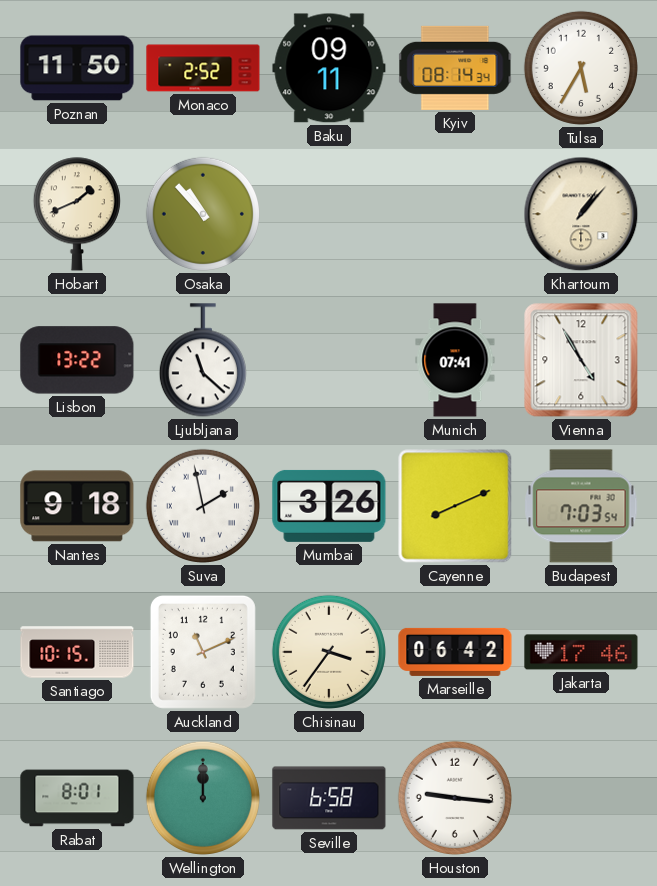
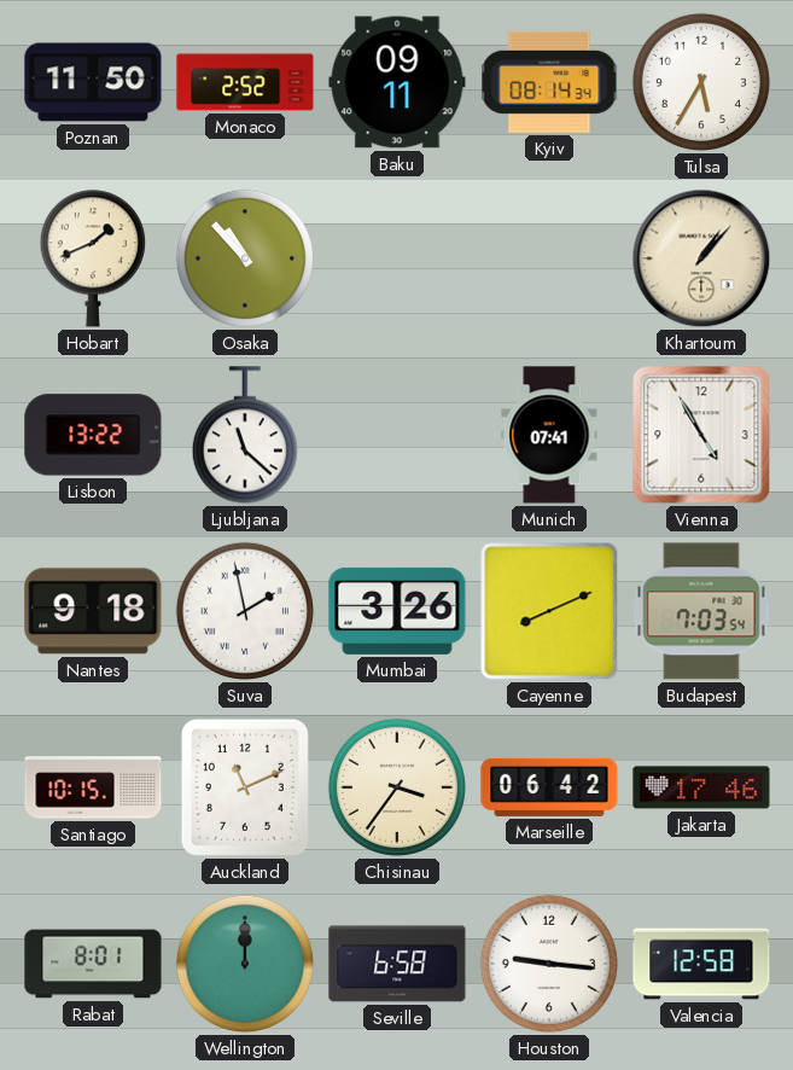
Valencia: none -> 12:58 (701, 964)
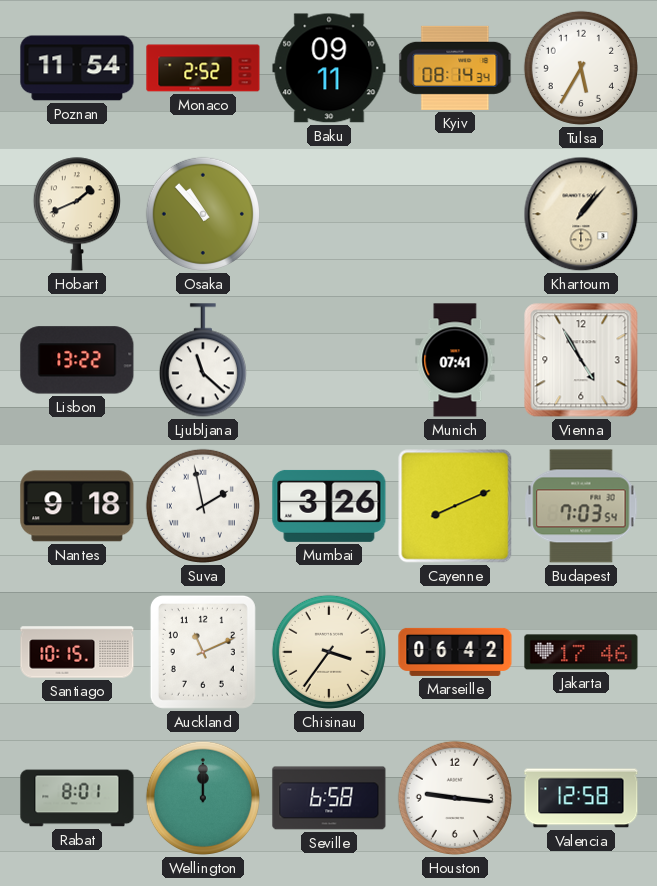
Poznan: 11:50 -> 11:54 (77, 68)
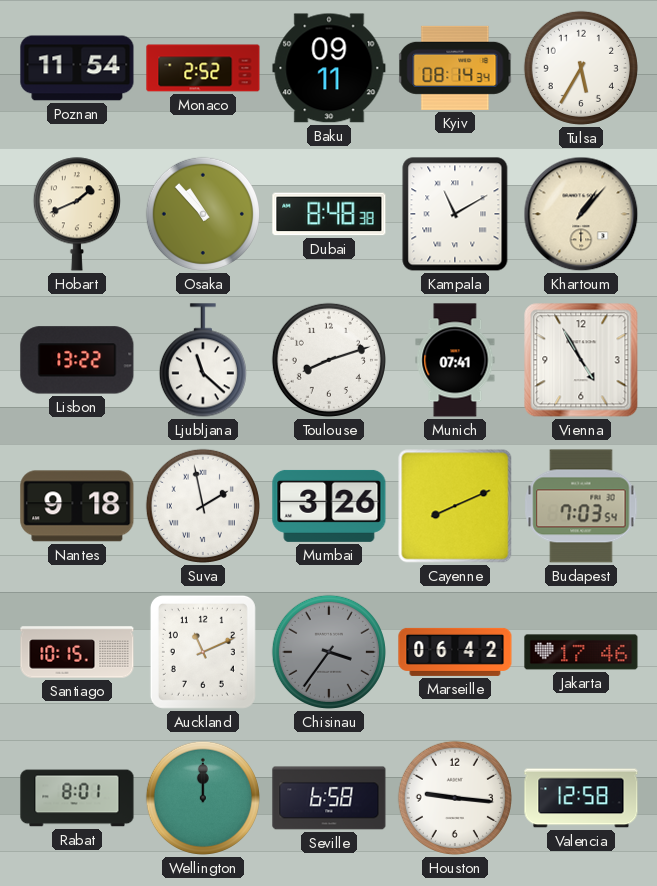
Dubai: none -> 8:48 (329, 214)
Kampala: none -> 11:10 (455, 214)
Toulouse: none -> 8:12 (329, 360)
Chisinau dial: cream -> grey (329, 652)
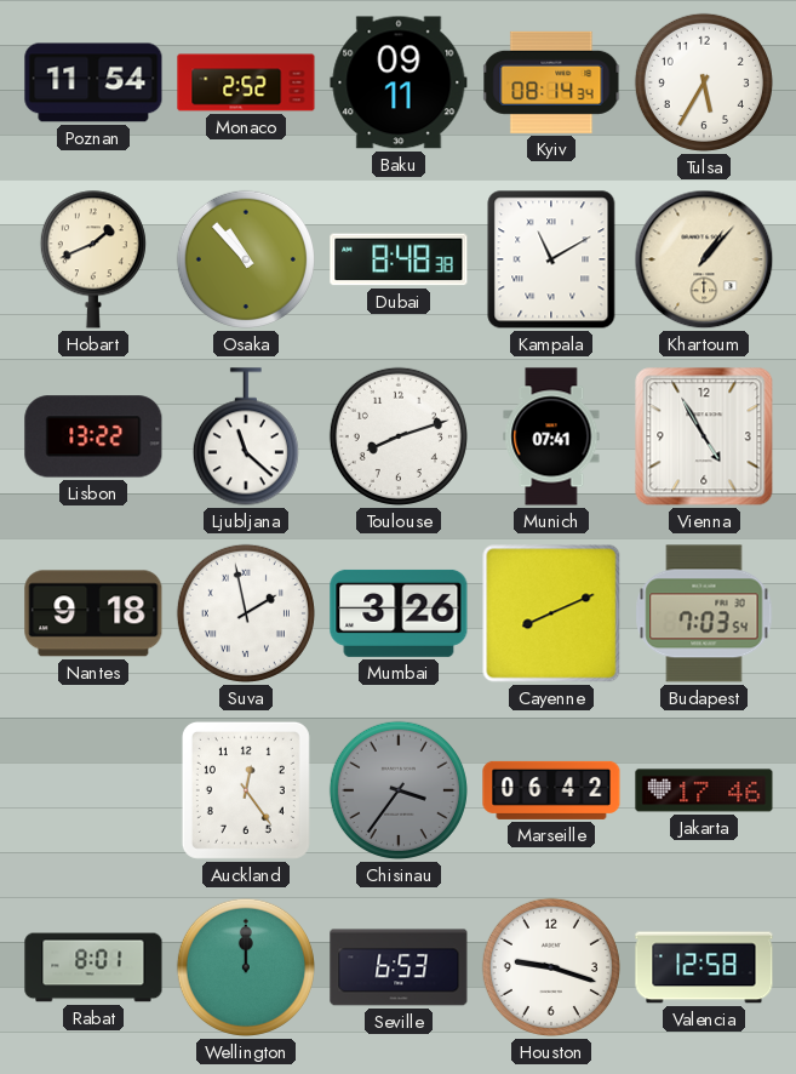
Santiago: 10:15 -> none (77, 652)
Auckland: 11:11 -> 12:24 (246, 790)
Seville: 6:58 -> 6:53 (399, 967)
Houston: 9:16 -> 9:18 (551, 967)
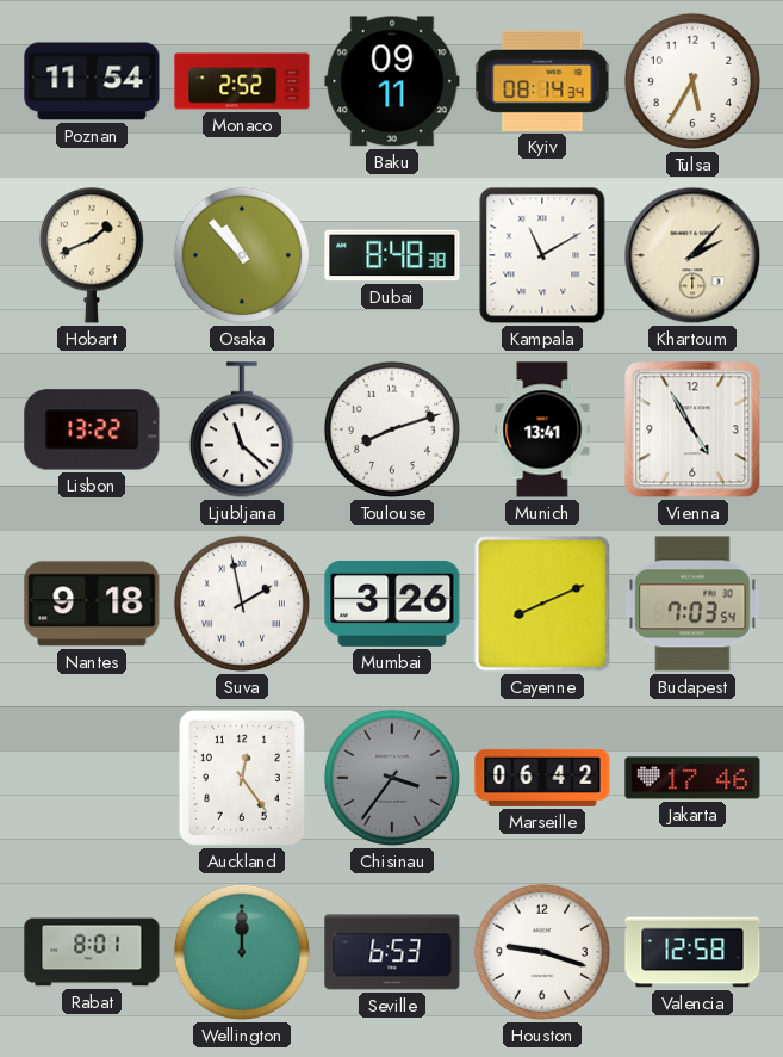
Khartoum: 1:07 -> 2:07 (692, 255)
Munich: 07:41 -> 13:41 (542, 429)
